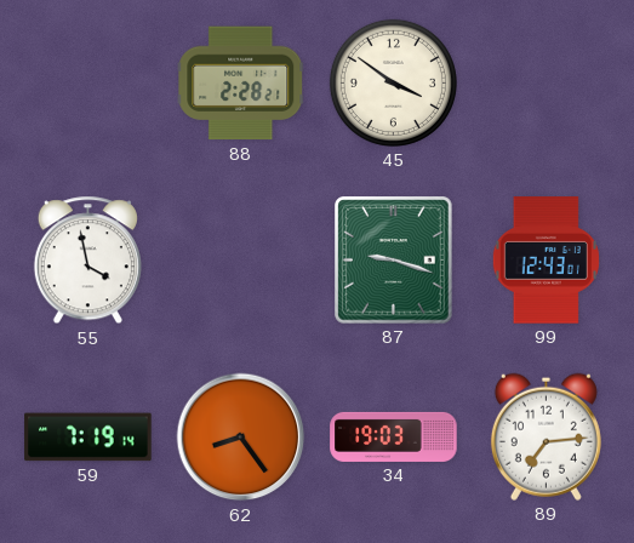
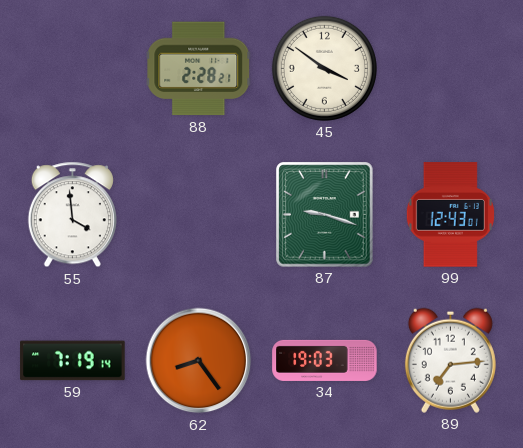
55: 3:58 -> 3:59 (72, 215)
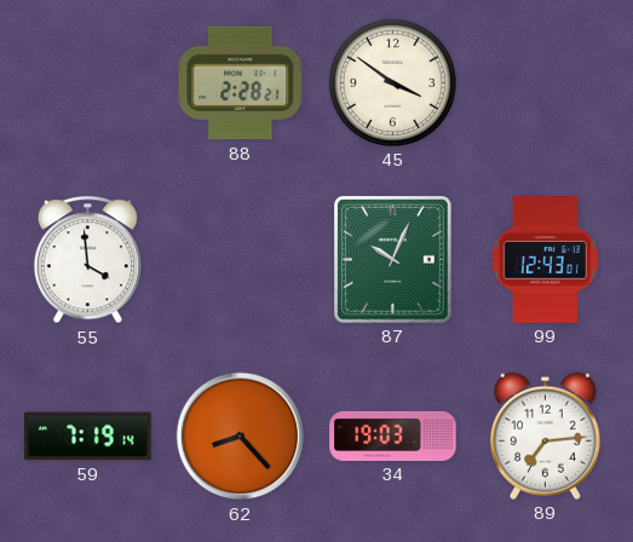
87: 9:18 -> 10:04 (393, 260)
62: 8:24 -> 8:23 (241, 437)
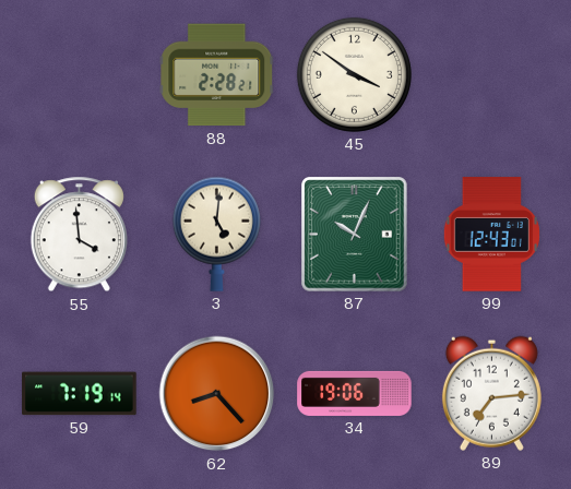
3: none -> 5:01 (216, 234)
34: 19:03 -> 19:06 (355, 393)
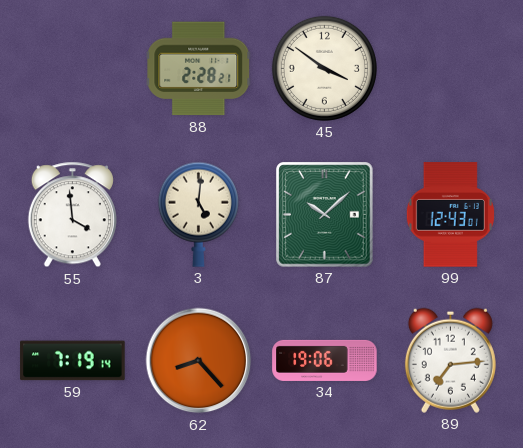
87: 10:04 -> 10:08 (325, 215)
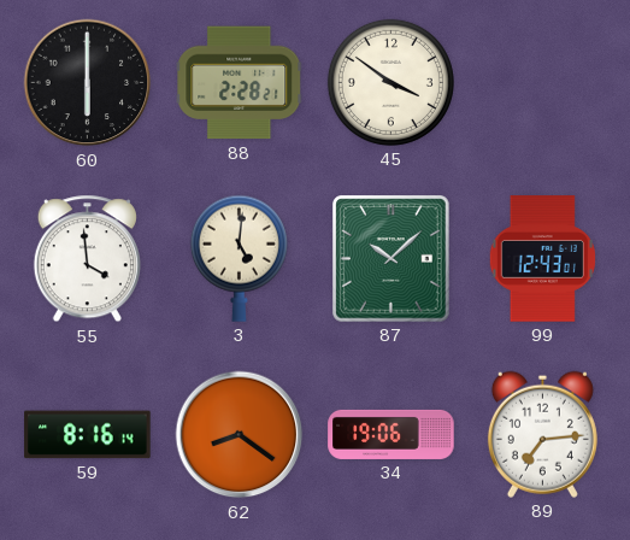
60: none -> 6:00 (88, 83)
59: 7:19 -> 8:16 (88, 435)
62: 8:23 -> 8:21 (240, 435)
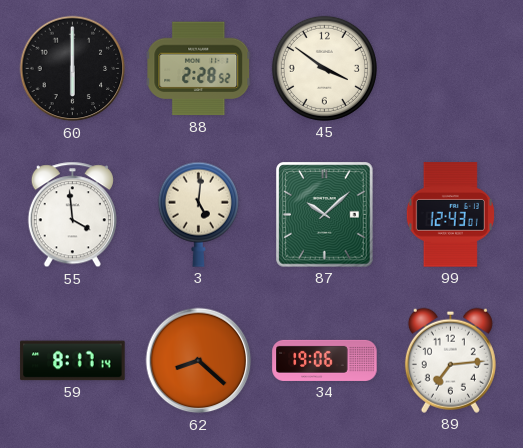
88: 2:28:21 -> 2:28:52 (199, 69)
59: 8:16 -> 8:17 (73, 361)
62: 8:21 -> 8:22 (199, 361)
